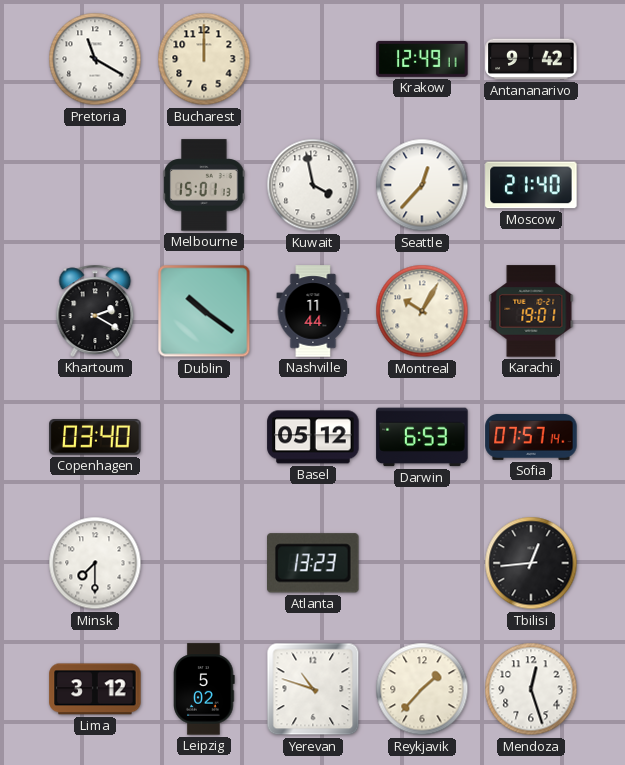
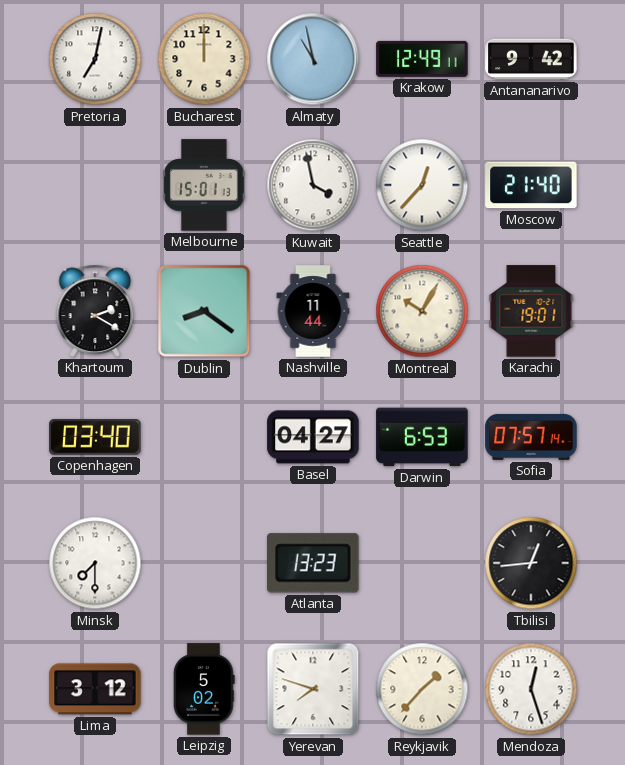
Pretoria: 11:20 -> 7:02 (95, 59)
Almaty: none -> 10:58 (313, 59)
Dublin: 10:21 -> 8:21 (204, 311)
Basel: 05:12 -> 04:27 (313, 437)
Yerevan: 10:48 -> 7:48 (313, 689)
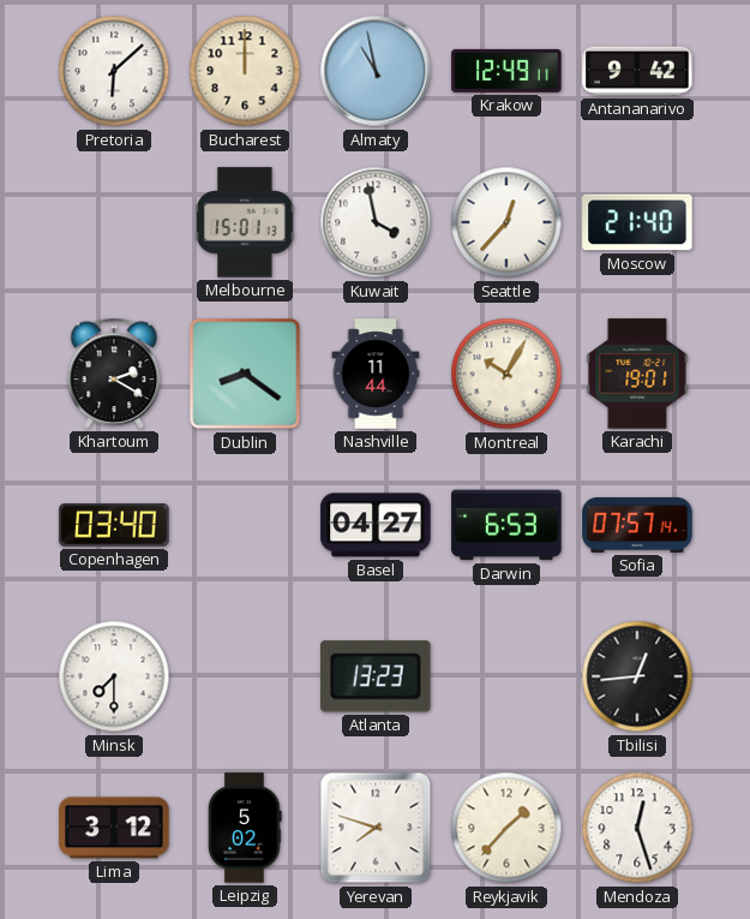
Pretoria: 7:02 -> 6:08 (114, 71)
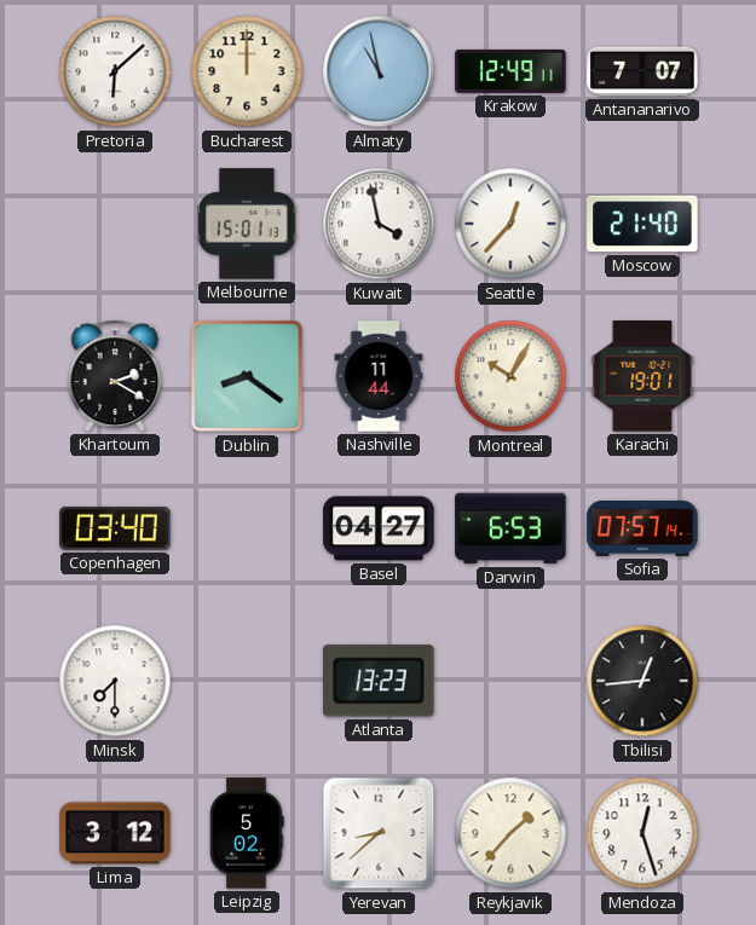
Antananarivo: 9:42 -> 7:07 (642, 71)
Yerevan: 7:48 -> 8:38 (379, 833)
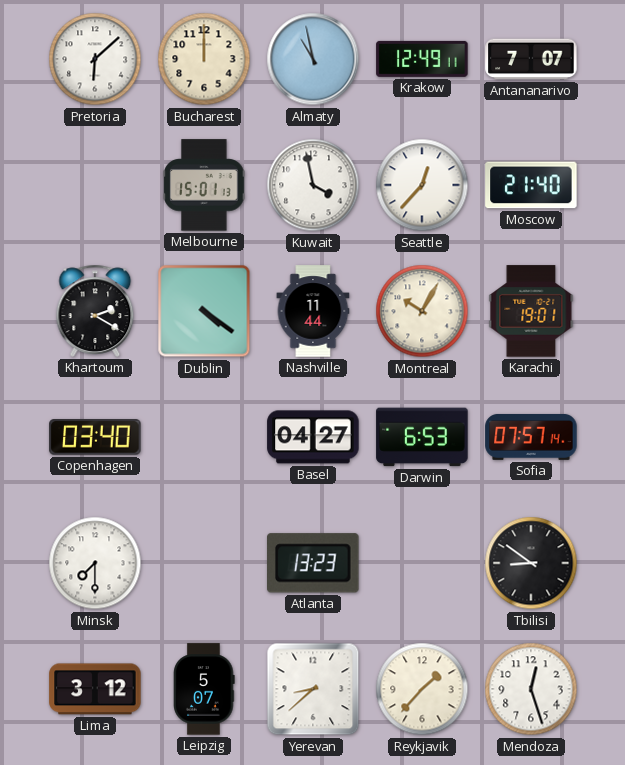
Dublin: 8:21 -> 4:21 (204, 311)
Tbilisi: 12:44 -> 8:51 (531, 563)
Leipzig: 5:02 -> 5:07 (204, 689)
